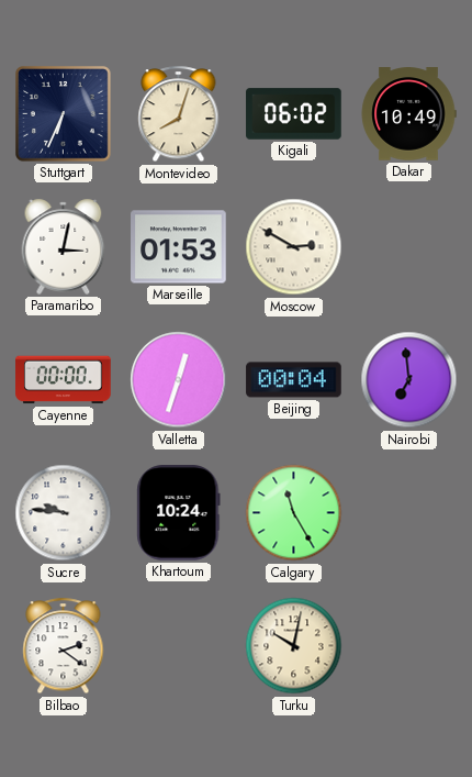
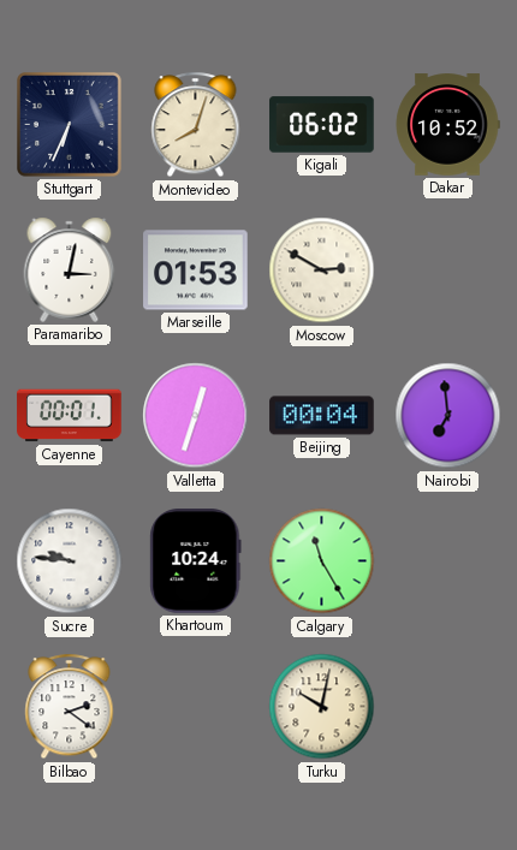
Dakar: 10:49 -> 10:52 (447, 125)
Cayenne: 00:00 -> 00:01 (70, 416)
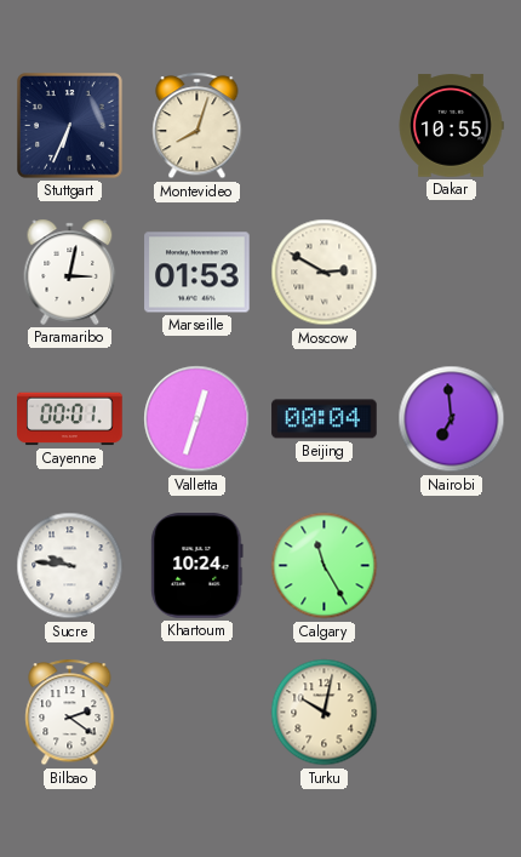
Kigali: 06:02 -> none (322, 125)
Dakar: 10:52 -> 10:55 (451, 126)
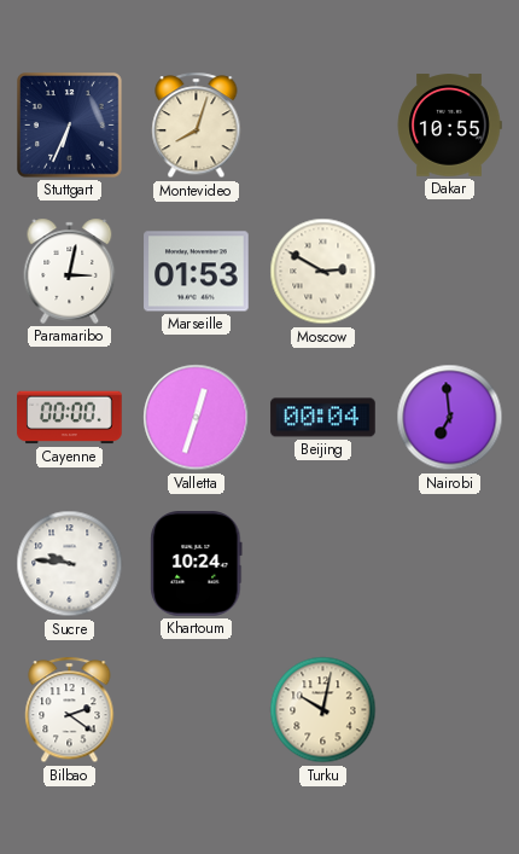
Cayenne: 00:01 -> 00:00 (70, 418)
Calgary: 11:25 -> none (325, 566)
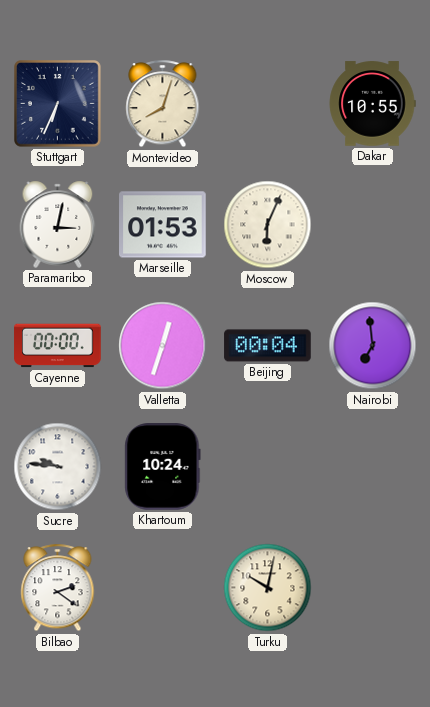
Moscow: 2:50 -> 6:04 (268, 225)
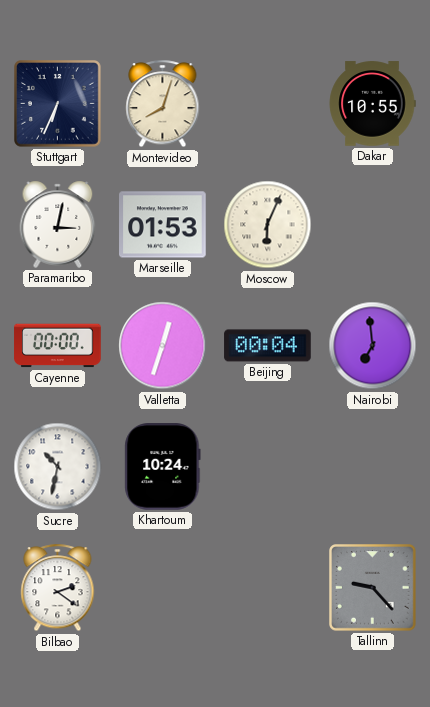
Sucre: 9:46 -> 10:32 (58, 467)
Turku: 10:02 -> none (268, 588)
Tallinn: none -> 9:23 (373, 588)
